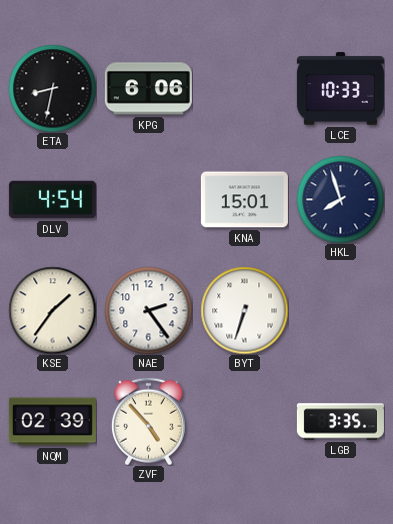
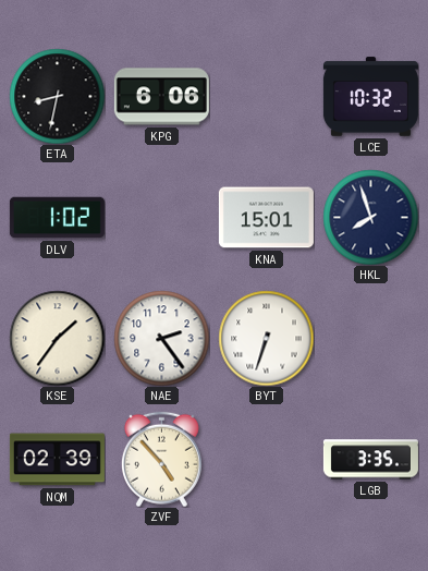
LCE: 10:33 -> 10:32 (370, 97)
DLV: 4:54 -> 1:02 (57, 218)
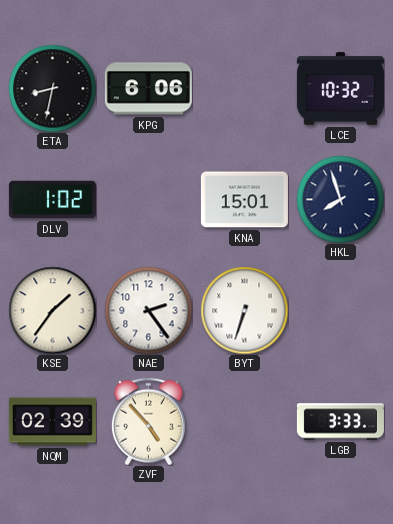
LGB: 3:35 -> 3:33 (340, 422)
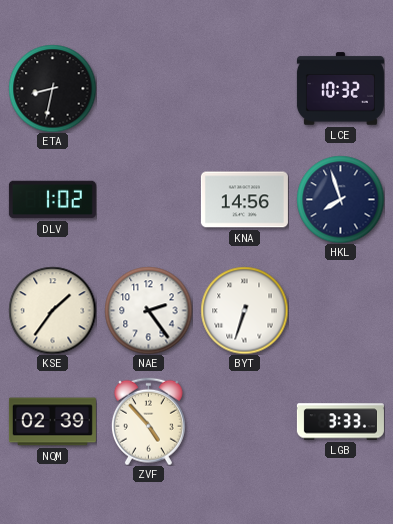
KPG: 6:06 -> none (148, 89)
KNA: 15:01 -> 14:56 (244, 200)
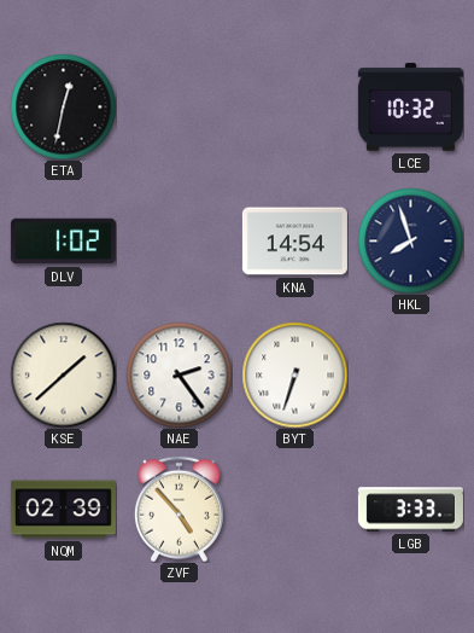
ETA: 8:32 -> 12:32 (63, 106)
KNA: 14:56 -> 14:54 (294, 242)
KSE: 1:36 -> 1:38 (63, 374)
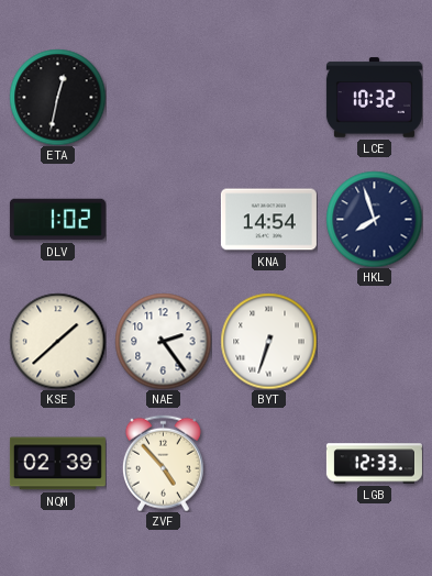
LGB: 3:33 -> 12:33 (374, 464)
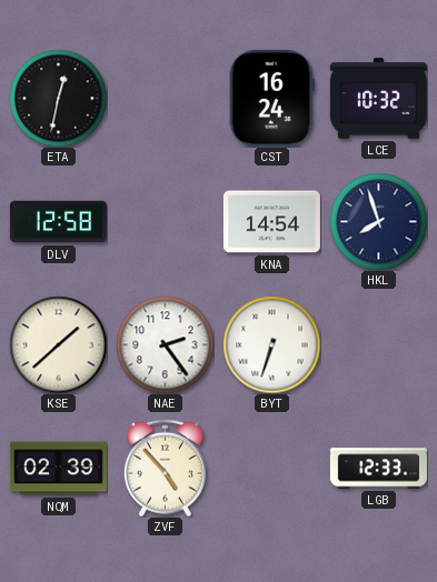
CST: none -> 16:24 (271, 98)
DLV: 1:02 -> 12:58 (58, 222)
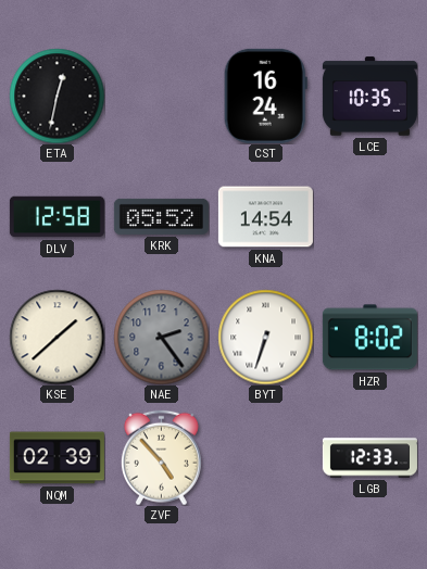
LCE: 10:32 -> 10:35 (369, 97)
KRK: none -> 05:52 (161, 216)
HKL: 7:57 -> none (378, 221)
NAE dial: white -> grey (161, 337)
HZR: none -> 8:02 (369, 338)
